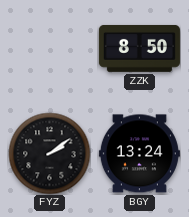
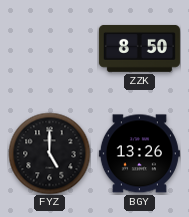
FYZ: 2:09 -> 5:00 (49, 153)
BGY: 13:24 -> 13:26 (139, 154)
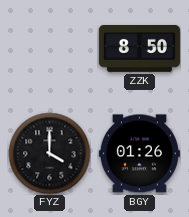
FYZ: 5:00 -> 4:00 (49, 153)
BGY: 13:26 -> 01:26 (139, 154)
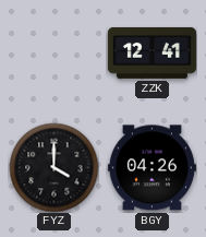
ZZK: 8:50 -> 12:41 (152, 52)
BGY: 01:26 -> 04:26 (152, 168)
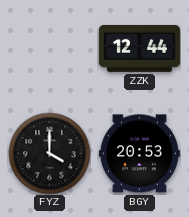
ZZK: 12:41 -> 12:44 (139, 48)
BGY: 04:26 -> 20:53 (139, 154)
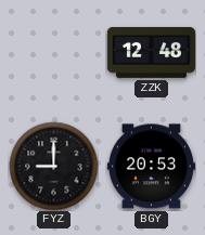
ZZK: 12:44 -> 12:48 (151, 52)
FYZ: 4:00 -> 9:00 (53, 166)
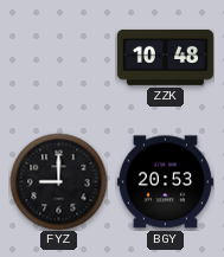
ZZK: 12:48 -> 10:48 (165, 57)
